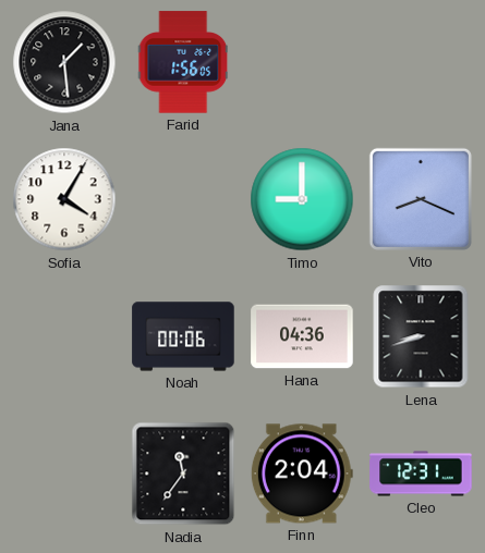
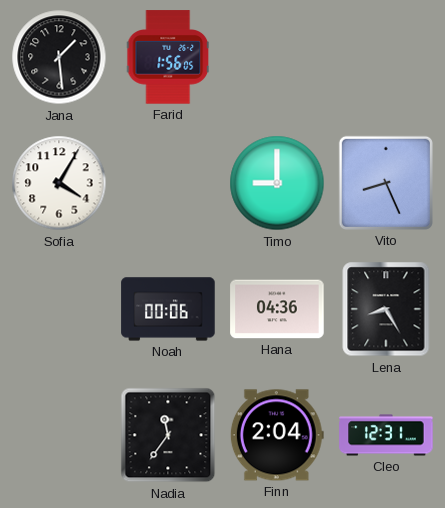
Vito: 8:19 -> 8:26 (386, 183)
Lena: 8:42 -> 8:25 (386, 309)
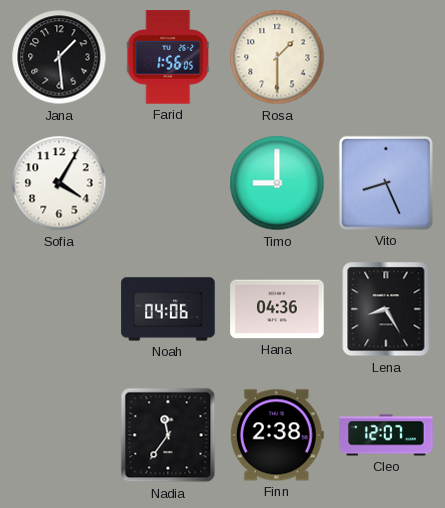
Rosa: none -> 1:30 (277, 57)
Noah: 00:06 -> 04:06 (168, 309)
Finn: 2:04 -> 2:38 (277, 435)
Cleo: 12:31 -> 12:07 (386, 435)
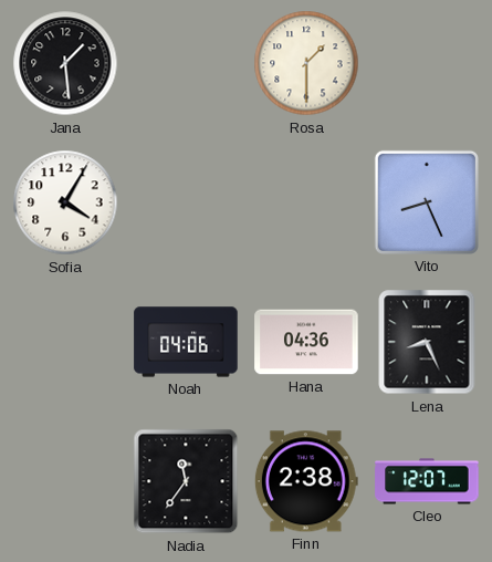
Farid: 1:56 -> none (168, 57)
Timo: 9:00 -> none (277, 183)
Lena: 8:25 -> 8:26 (427, 342)
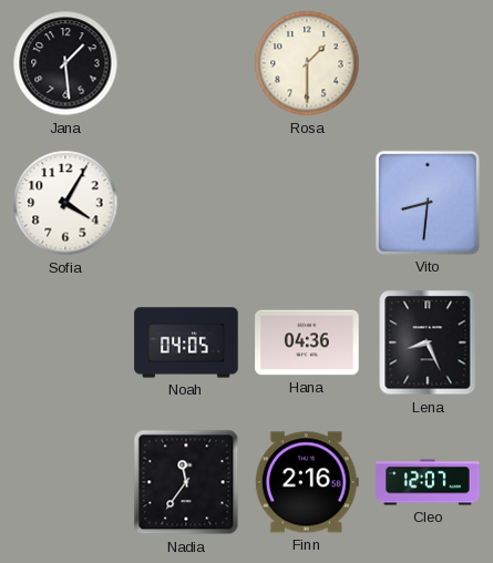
Vito: 8:26 -> 8:31 (428, 203)
Noah: 04:06 -> 04:05 (186, 342)
Finn: 2:38 -> 2:16 (307, 482)
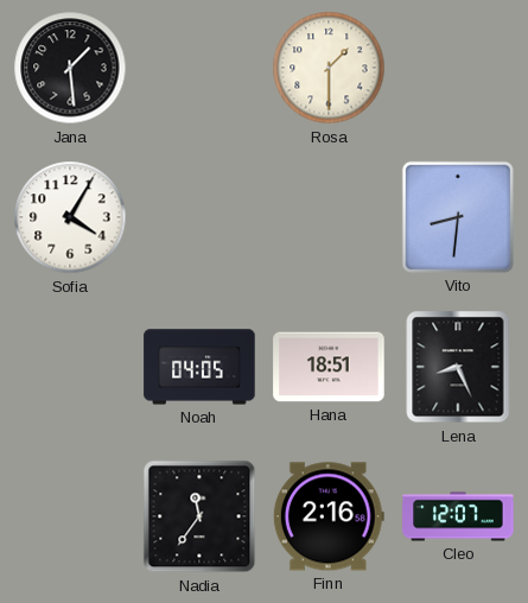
Hana: 04:36 -> 18:51 (329, 367)
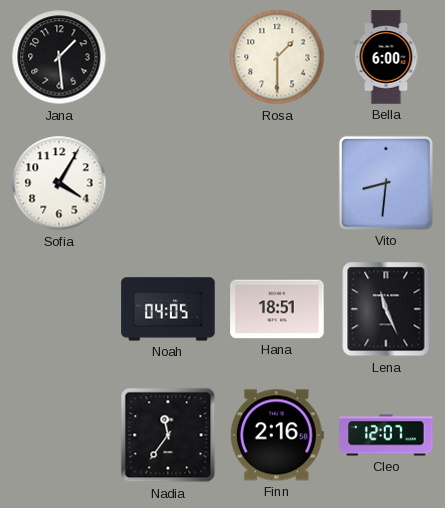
Bella: none -> 6:00 (386, 57)
Lena: 8:26 -> 11:26 (386, 309)
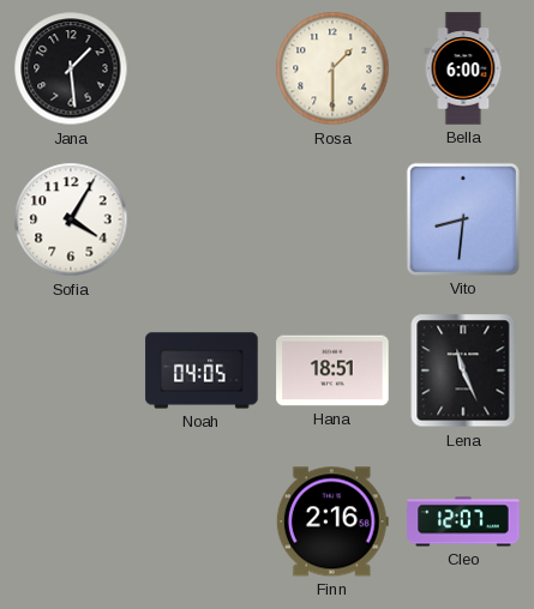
Nadia: 11:36 -> none (168, 435)
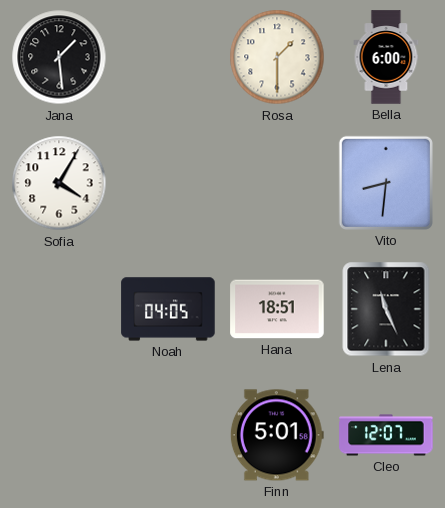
Finn: 2:16 -> 5:01 (277, 435)
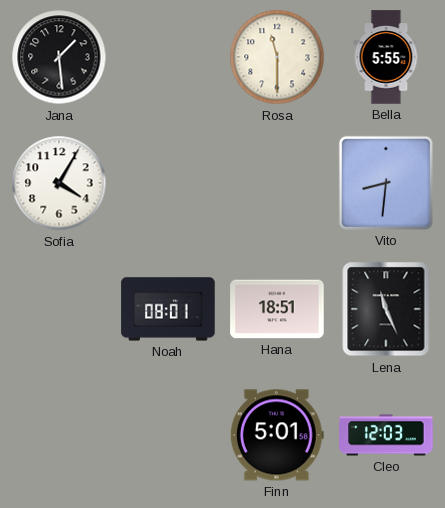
Rosa: 1:30 -> 11:30 (277, 57)
Bella: 6:00 -> 5:55 (386, 57)
Noah: 04:05 -> 08:01 (168, 309)
Cleo: 12:07 -> 12:03 (386, 435)
